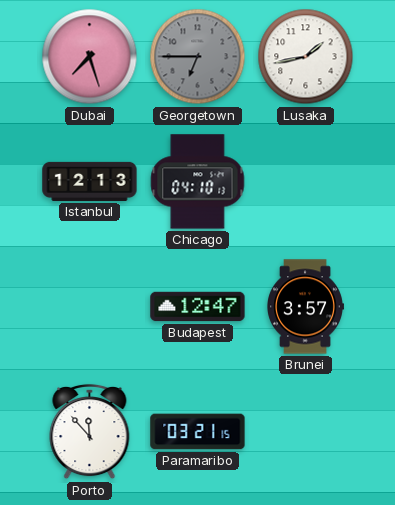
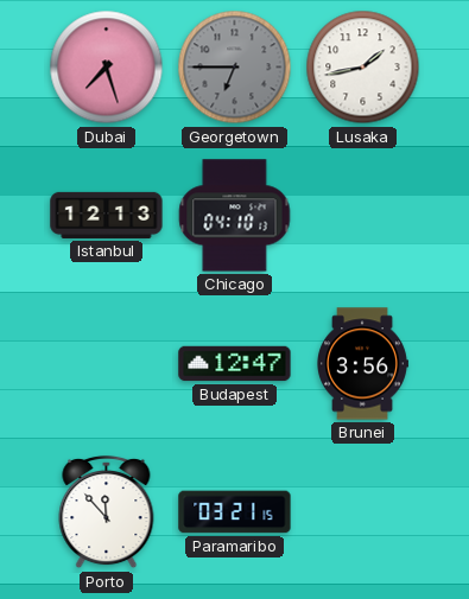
Brunei: 3:57 -> 3:56 (363, 364)
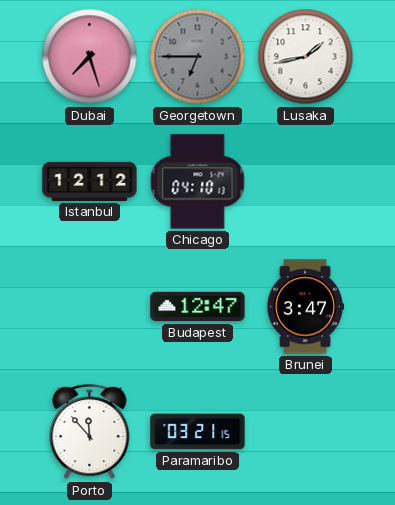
Istanbul: 12:13 -> 12:12 (90, 181)
Brunei: 3:56 -> 3:47 (306, 307)
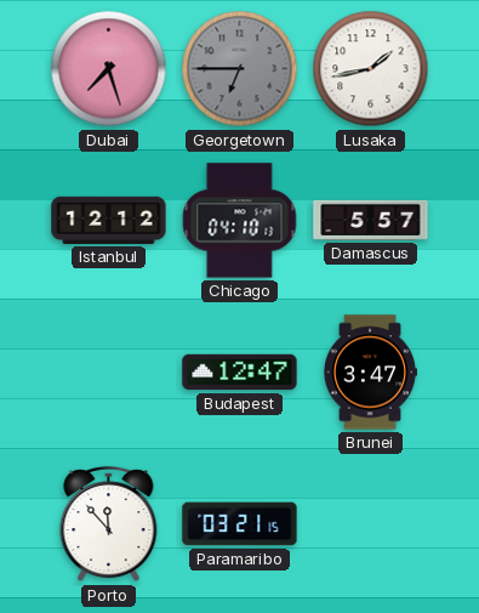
Damascus: none -> 5:57 (371, 220)
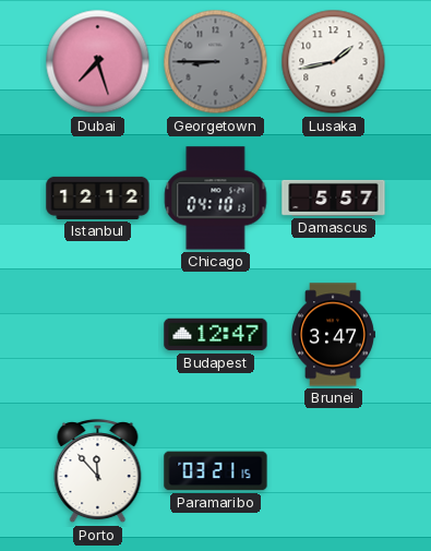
Georgetown: 6:45 -> 8:45 (216, 62)
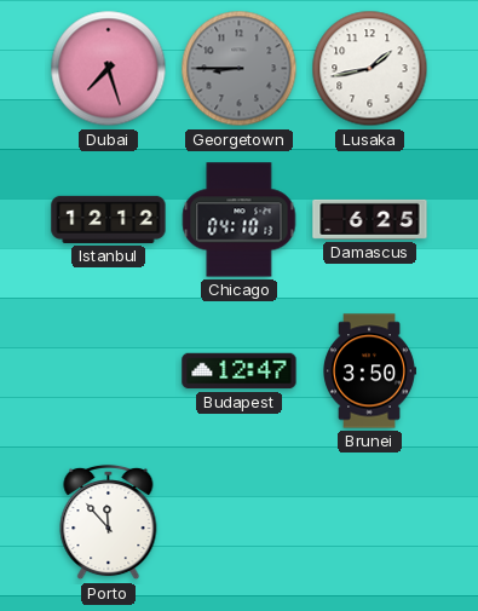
Damascus: 5:57 -> 6:25 (370, 219)
Brunei: 3:47 -> 3:50 (370, 371)
Paramaribo: 03:21 -> none (216, 471)
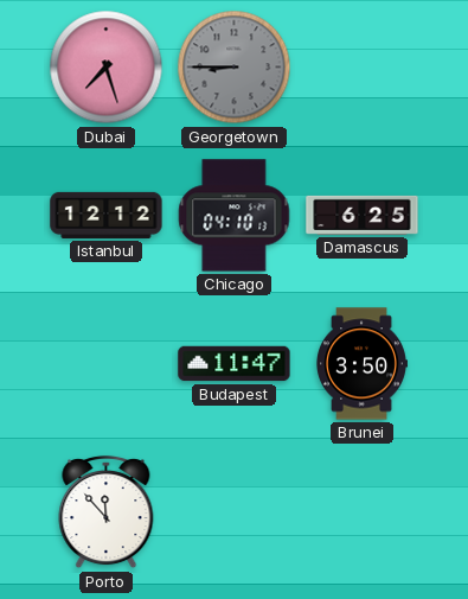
Lusaka: 1:43 -> none (370, 69)
Budapest: 12:47 -> 11:47 (235, 364)
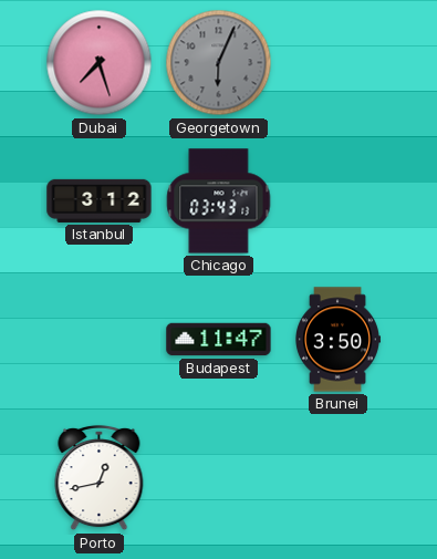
Georgetown: 8:45 -> 6:04 (219, 63)
Istanbul: 12:12 -> 3:12 (100, 200)
Chicago: 04:10 -> 03:43 (219, 201)
Damascus: 6:25 -> none (363, 215)
Porto: 11:53 -> 12:43 (100, 478)
